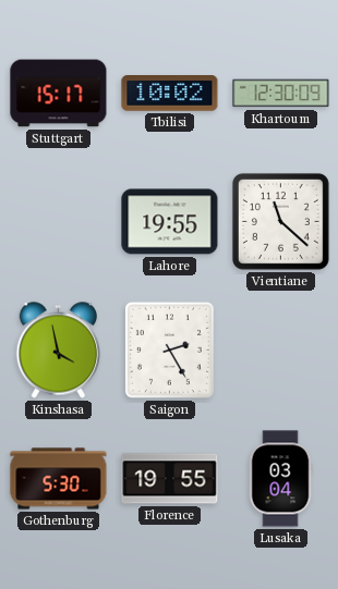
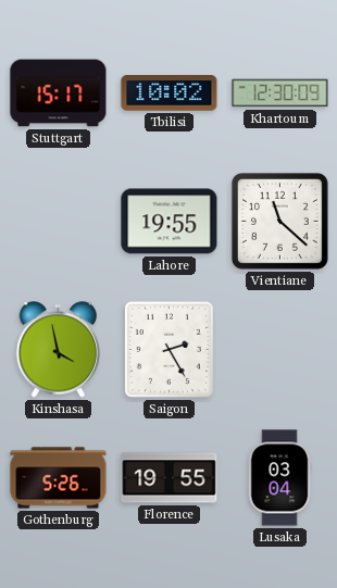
Gothenburg: 5:30 -> 5:26 (59, 478)
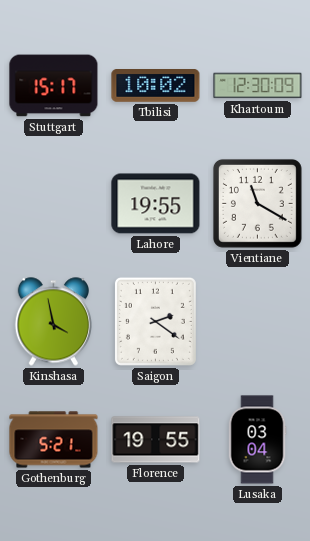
Vientiane: 11:22 -> 11:20 (257, 203)
Saigon: 2:25 -> 2:21 (155, 321)
Gothenburg: 5:26 -> 5:21 (54, 440)
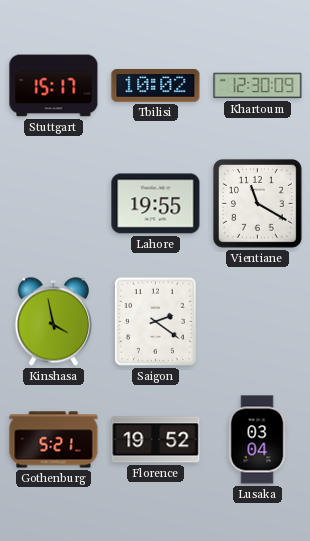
Florence: 19:55 -> 19:52 (156, 440)
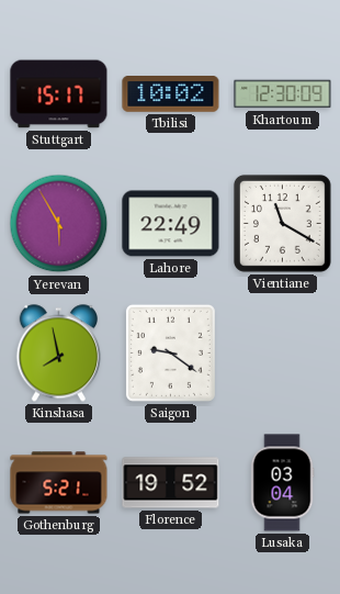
Yerevan: none -> 5:55 (59, 224)
Lahore: 19:55 -> 22:49 (171, 224)
Kinshasa: 3:58 -> 7:58 (58, 354)
Saigon: 2:21 -> 9:21 (170, 352)
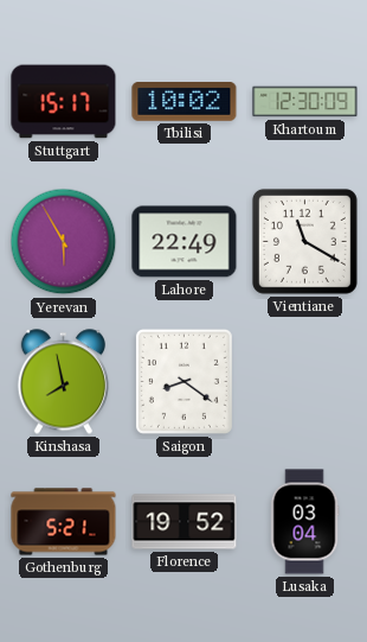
Saigon: 9:21 -> 8:21 (183, 381)
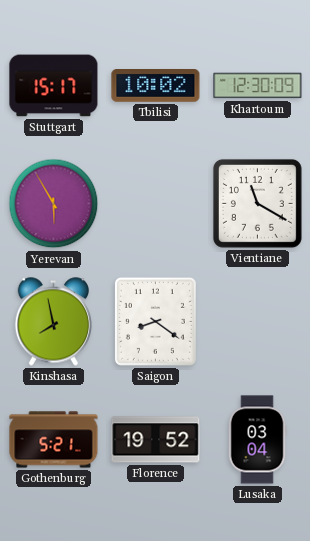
Lahore: 22:49 -> none (185, 242)
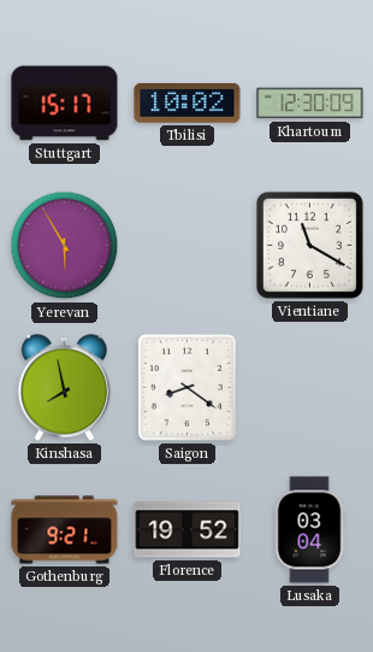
Gothenburg: 5:21 -> 9:21 (65, 530)
